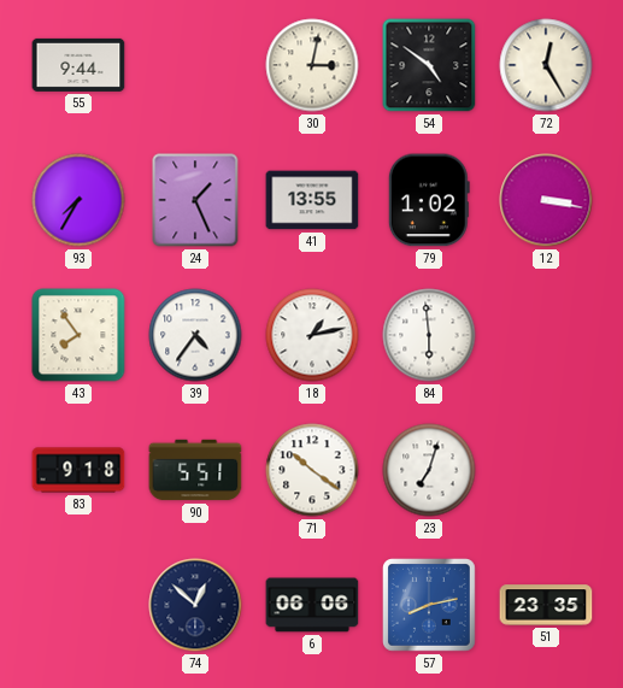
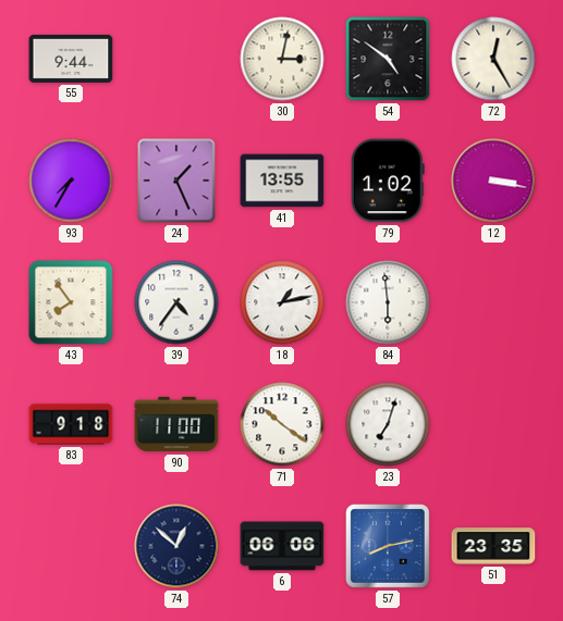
90: 5:51 -> 11:00 (176, 424)
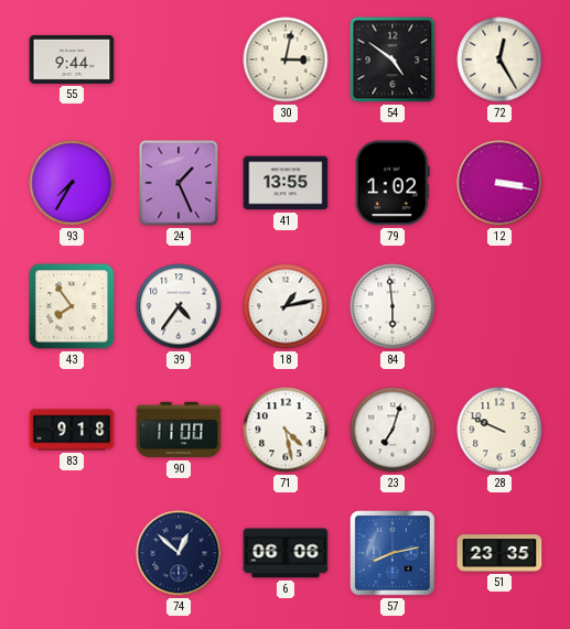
71: 10:21 -> 4:28 (286, 430)
28: none -> 9:49 (499, 430)
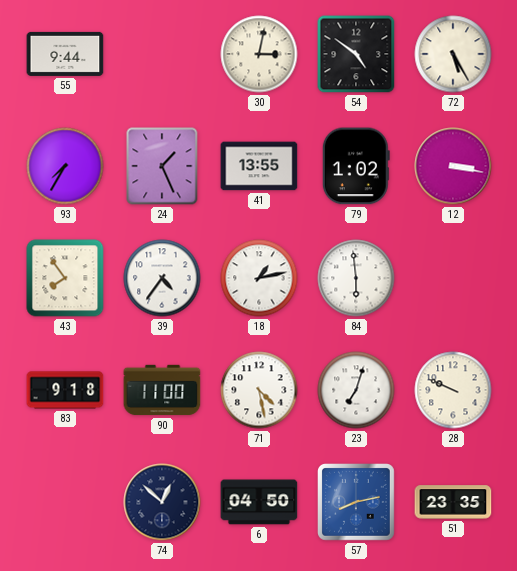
72: 12:25 -> 5:25 (453, 54)
6: 06:06 -> 04:50 (259, 502)
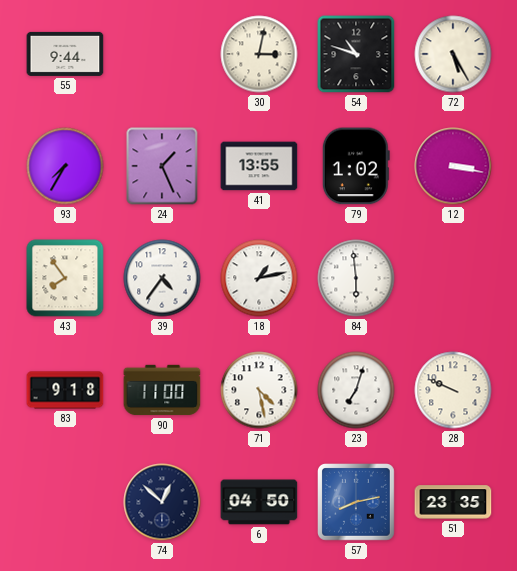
54: 4:51 -> 10:48 (356, 54)
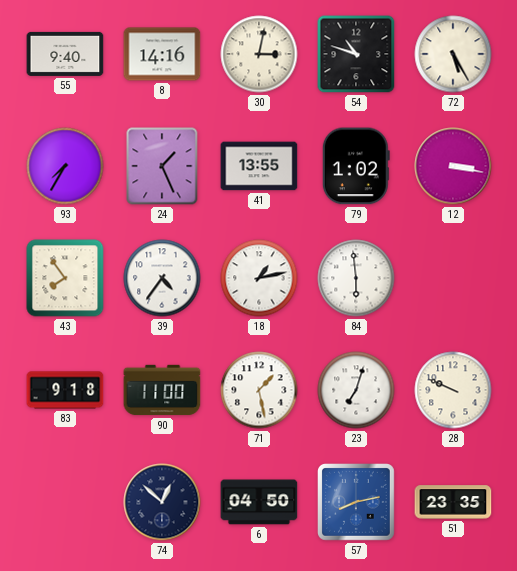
55: 9:44 -> 9:40 (65, 54)
8: none -> 14:16 (162, 54)
71: 4:28 -> 1:28 (259, 390)
